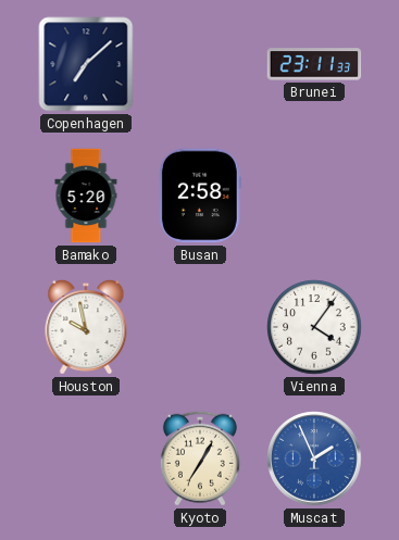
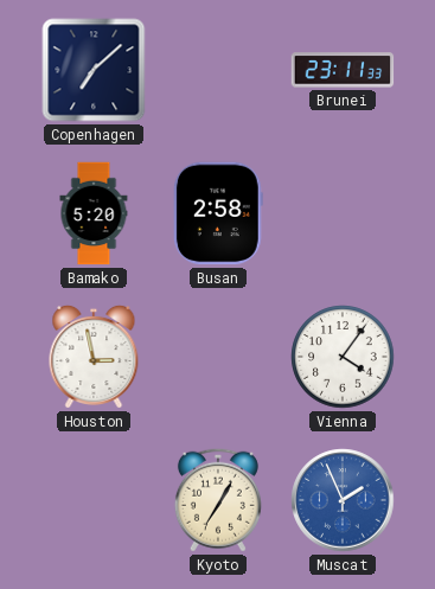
Houston: 9:58 -> 2:58 (94, 357)
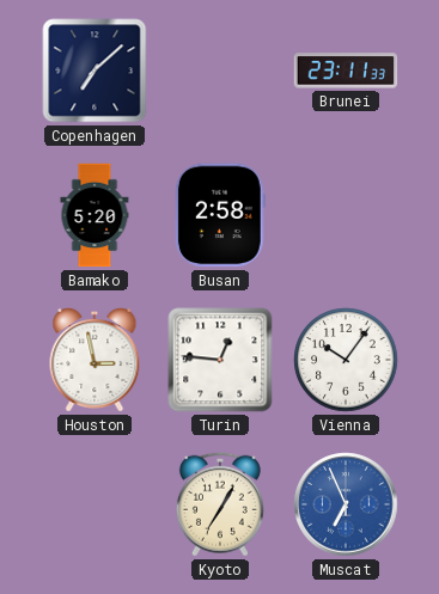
Turin: none -> 12:46 (220, 360)
Vienna: 4:06 -> 10:06 (346, 360)
Muscat: 1:56 -> 6:56 (346, 504)
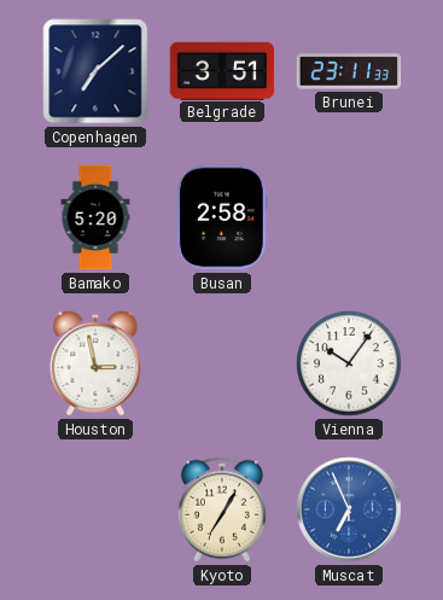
Belgrade: none -> 3:51 (222, 70)
Turin: 12:46 -> none (220, 360)
